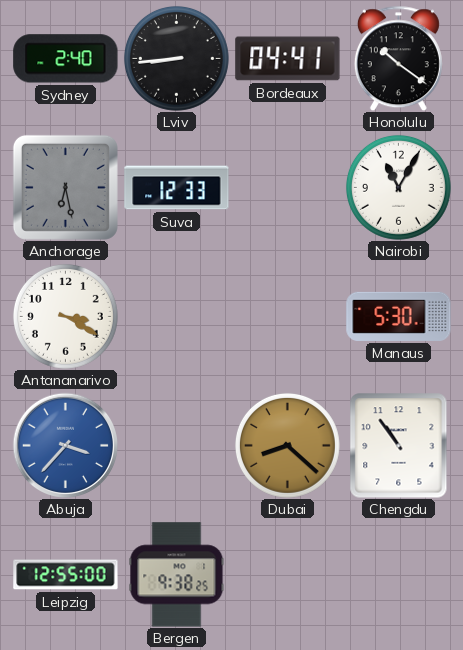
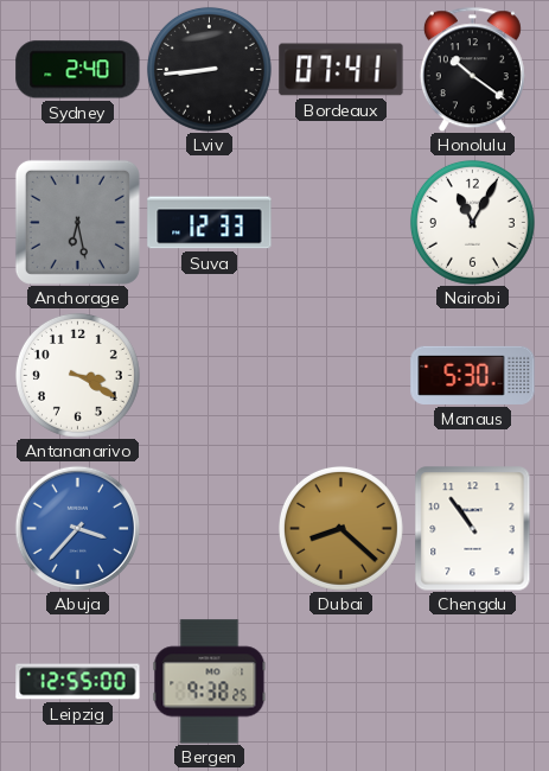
Bordeaux: 04:41 -> 07:41 (341, 70)
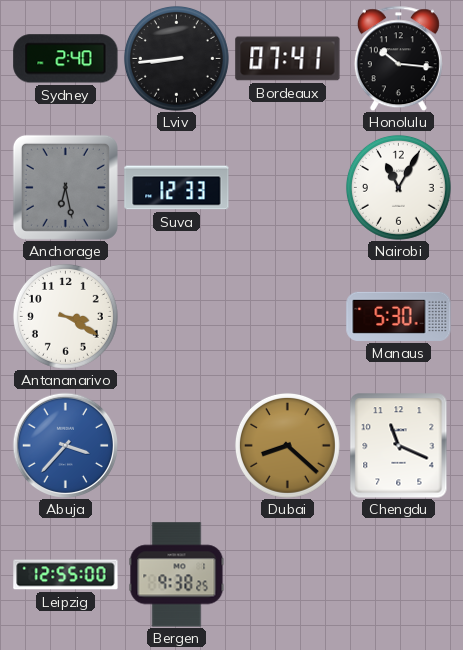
Honolulu: 10:21 -> 10:16 (398, 58)
Chengdu: 10:54 -> 11:19 (399, 446)
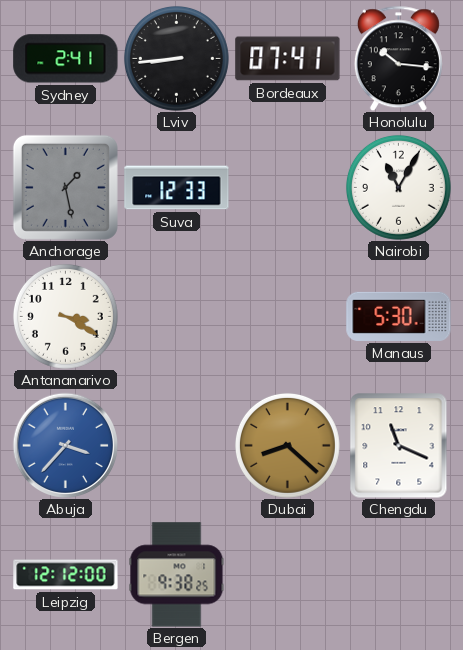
Sydney: 2:40 -> 2:41 (66, 59)
Anchorage: 6:28 -> 1:28 (65, 187)
Leipzig: 12:55 -> 12:12 (66, 575)
